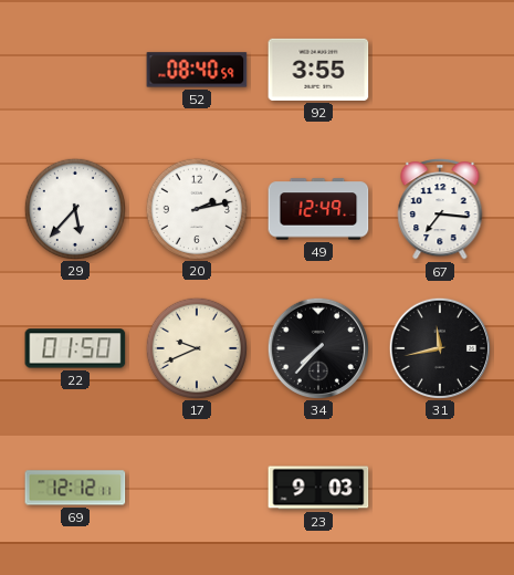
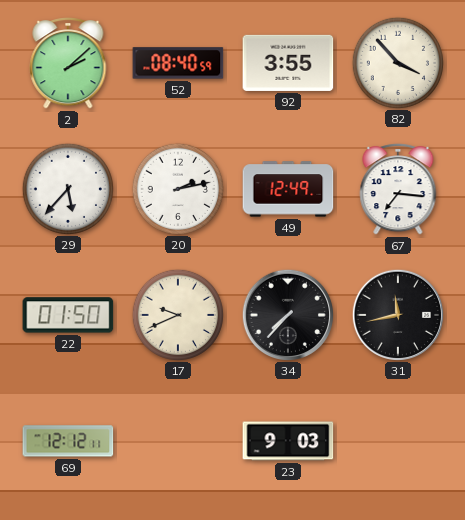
2: none -> 2:08 (68, 63)
82: none -> 3:53 (397, 62)
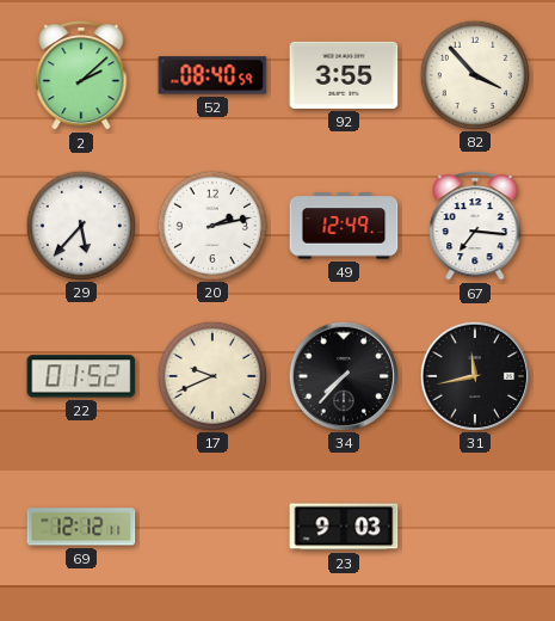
22: 01:50 -> 01:52 (81, 376)
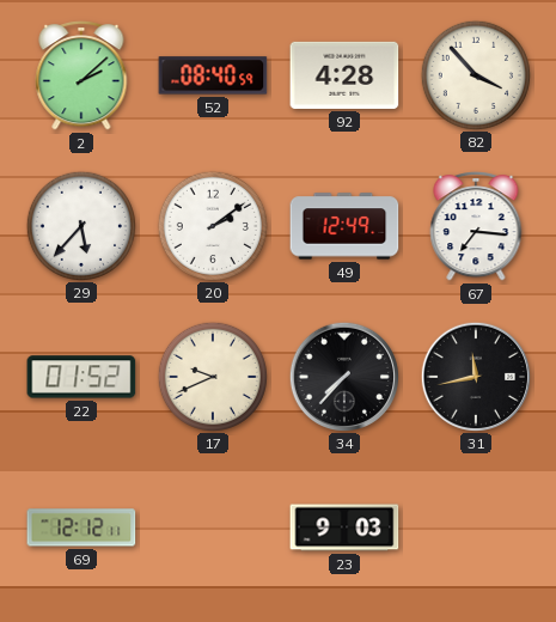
92: 3:55 -> 4:28 (344, 75)
20: 2:13 -> 2:09 (212, 225)
